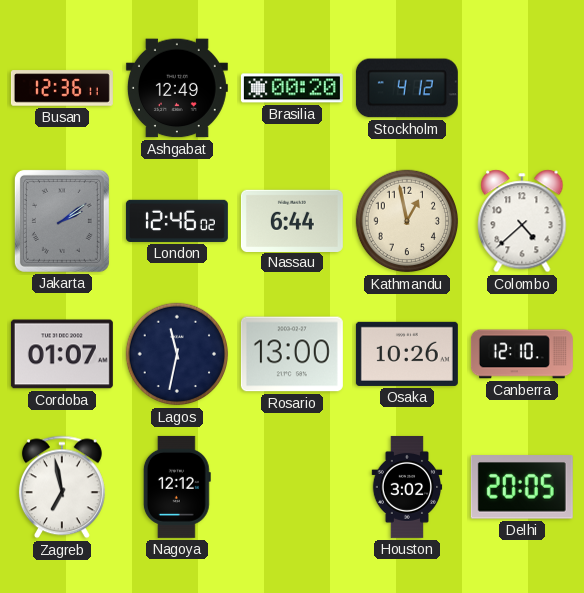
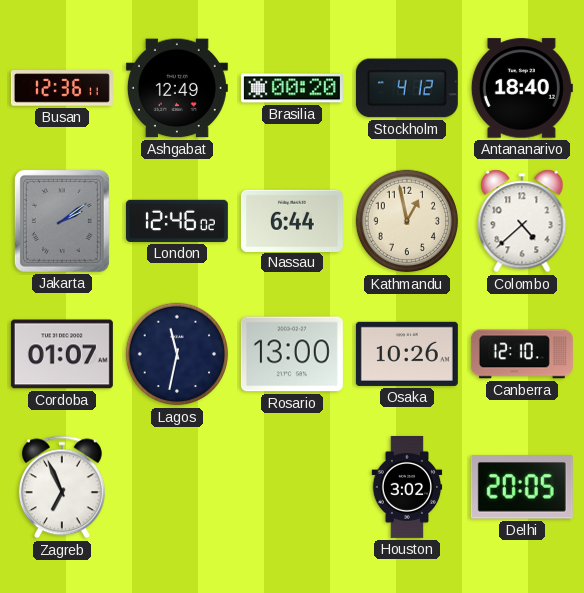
Antananarivo: none -> 18:40 (522, 88)
Zagreb: 6:58 -> 6:56 (62, 487)
Nagoya: 12:12 -> none (177, 487)
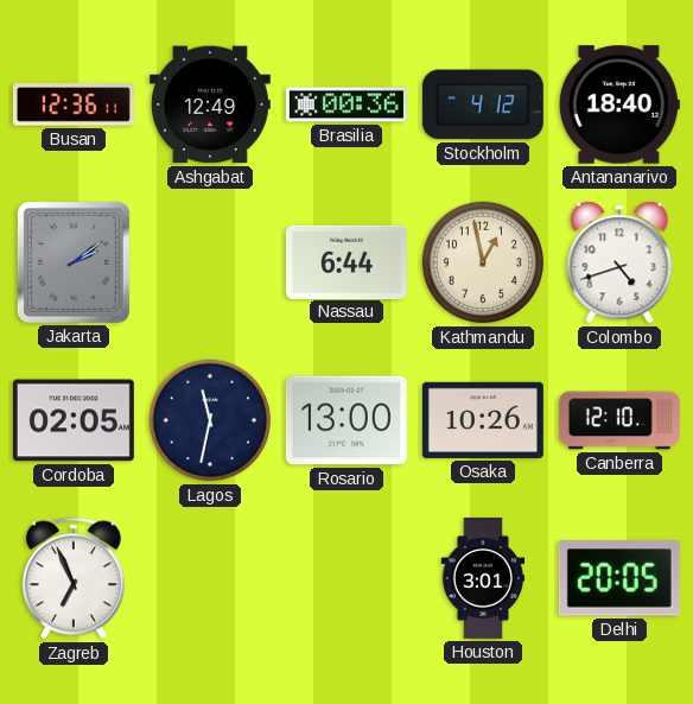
Brasilia: 00:20 -> 00:36 (346, 104)
London: 12:46 -> none (177, 221)
Colombo: 4:38 -> 4:42 (619, 262)
Cordoba: 01:07 -> 02:05 (74, 420)
Houston: 3:02 -> 3:01 (483, 578)
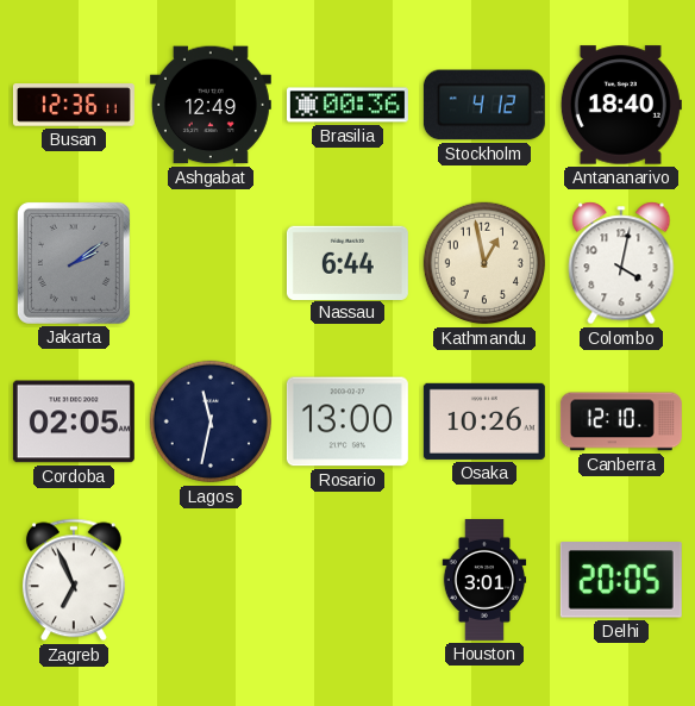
Colombo: 4:42 -> 4:02 (621, 263)
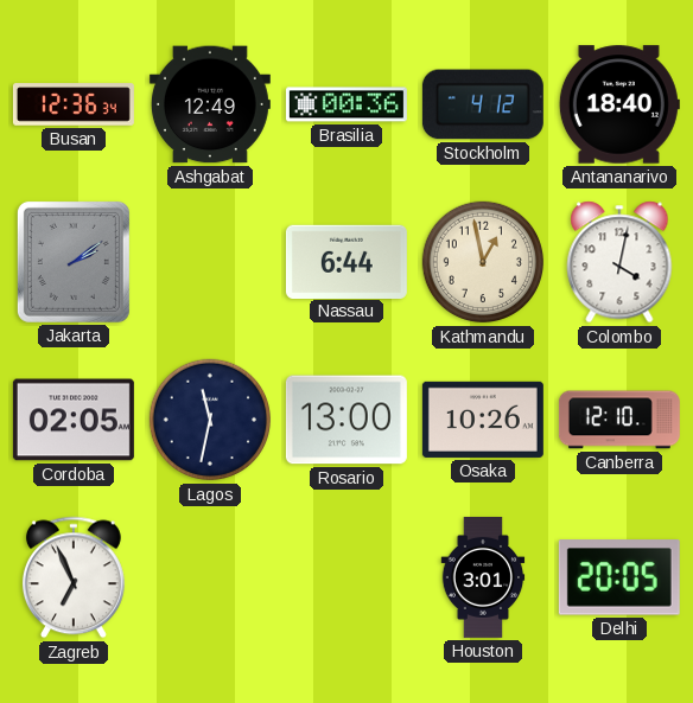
Busan: 12:36:11 -> 12:36:34 (74, 104)
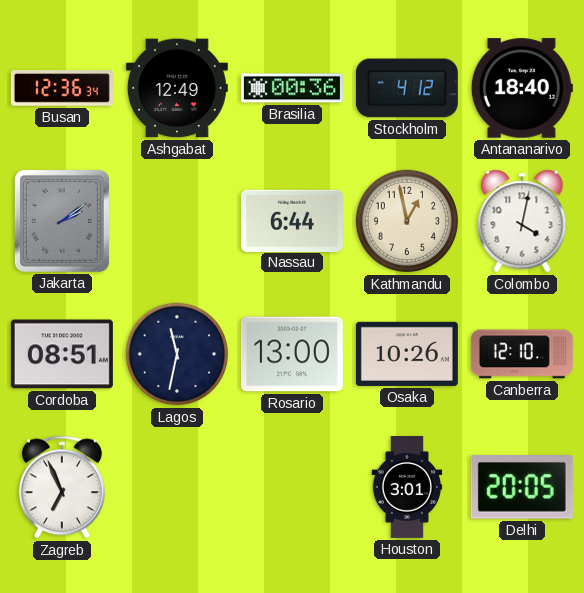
Cordoba: 02:05 -> 08:51 (62, 354)
